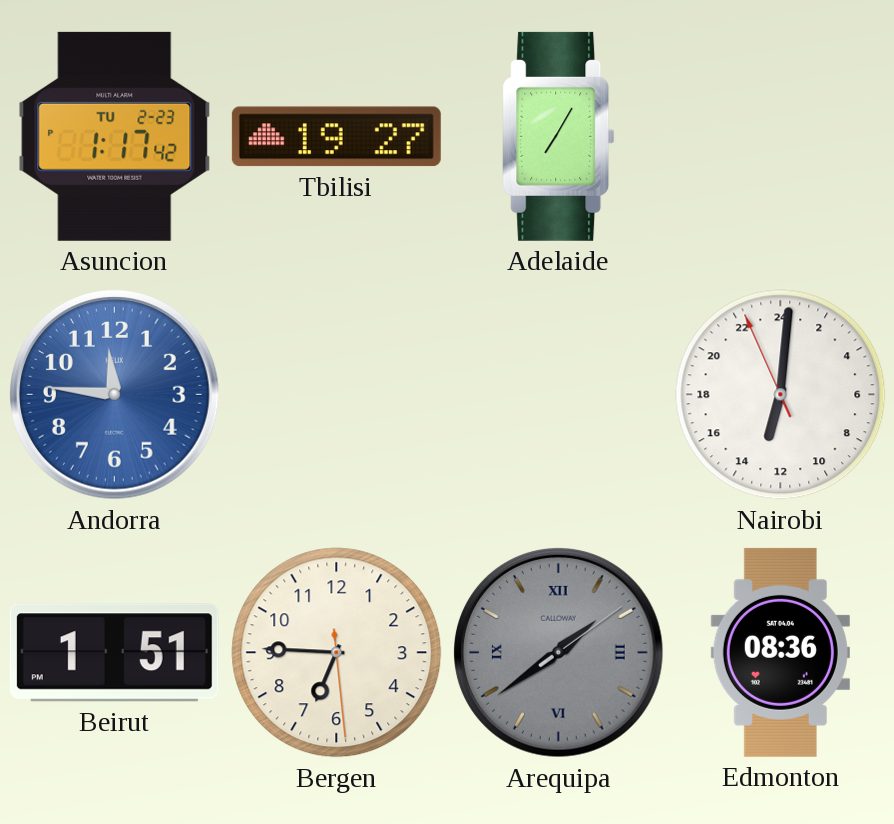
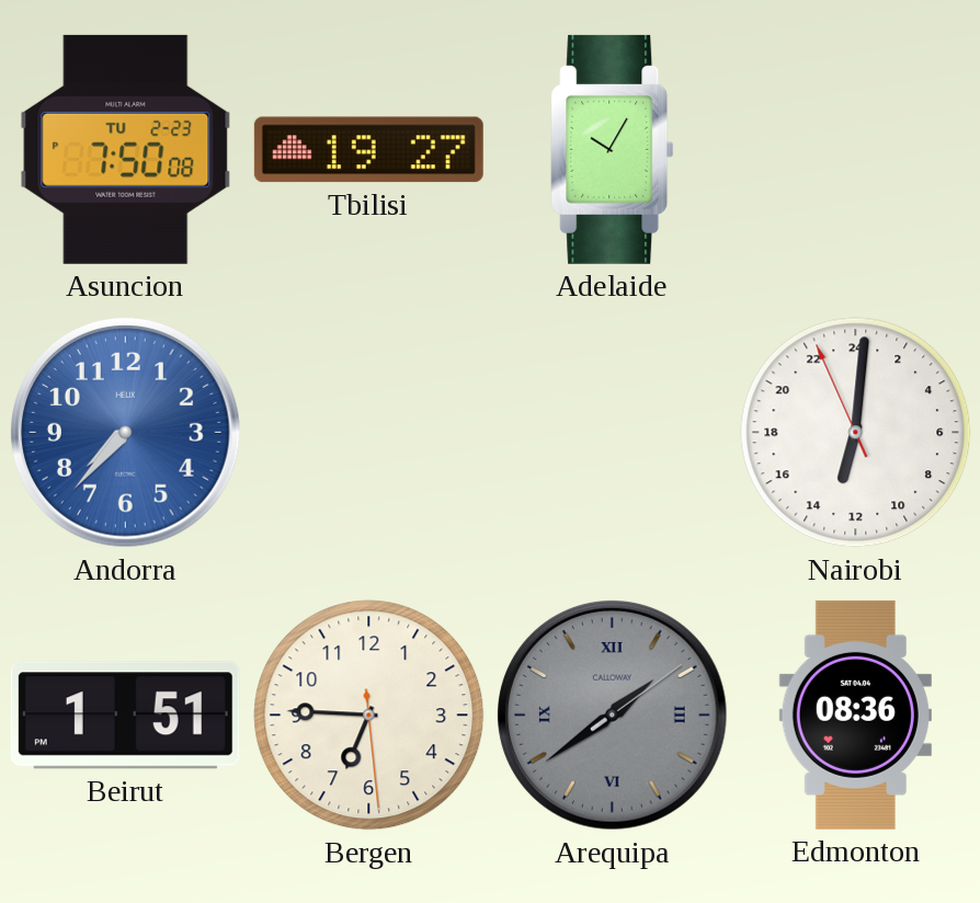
Asuncion: 1:17 -> 7:50 (126, 149)
Adelaide: 7:05 -> 10:05 (613, 149)
Andorra: 11:46 -> 7:37 (126, 433)
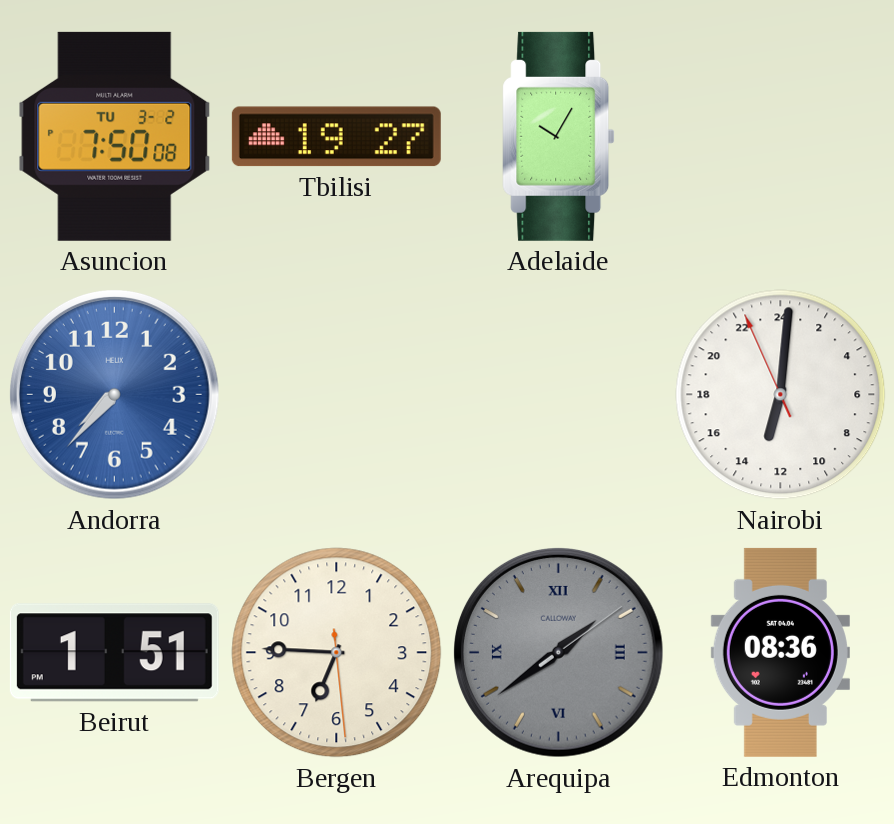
Asuncion date: TU 2-23 -> TU 3-2 (115, 136)
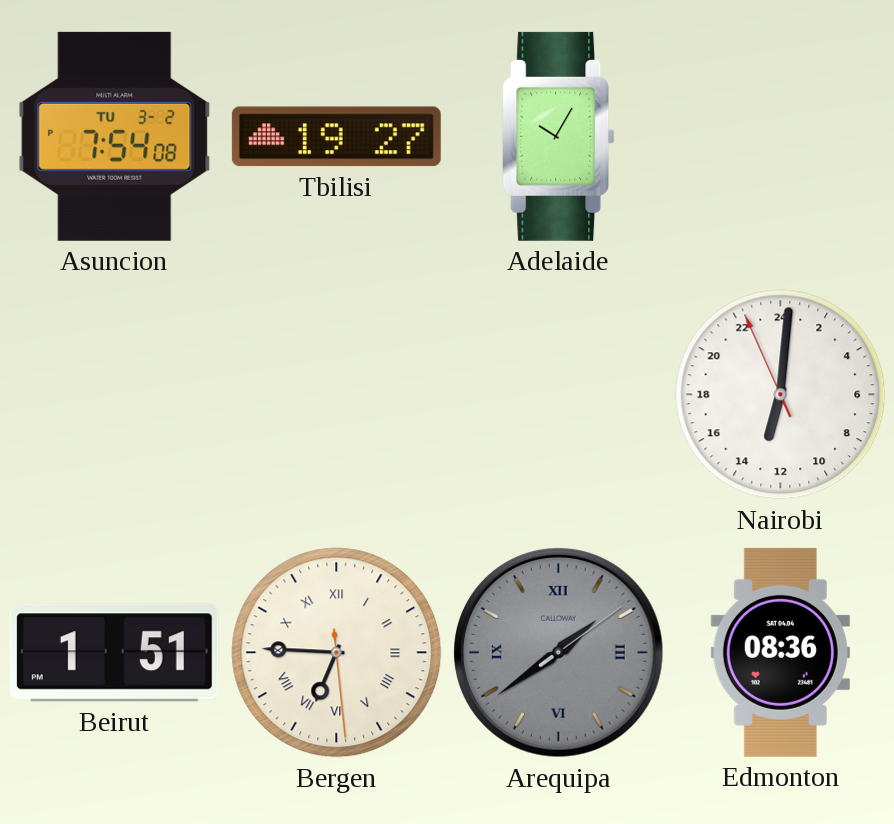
Asuncion: 7:50 -> 7:54 (115, 136)
Andorra: 7:37 -> none (115, 395)
Bergen numerals: Arabic -> Roman (337, 653)
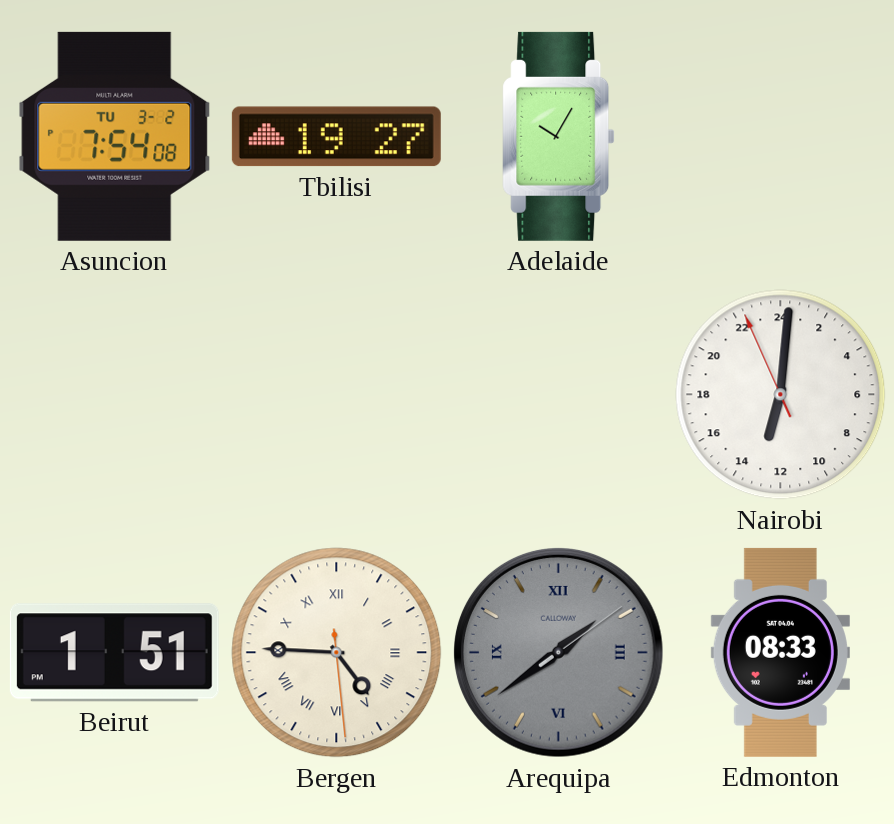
Bergen: 6:45 -> 4:45 (337, 653)
Edmonton: 08:36 -> 08:33 (780, 652)
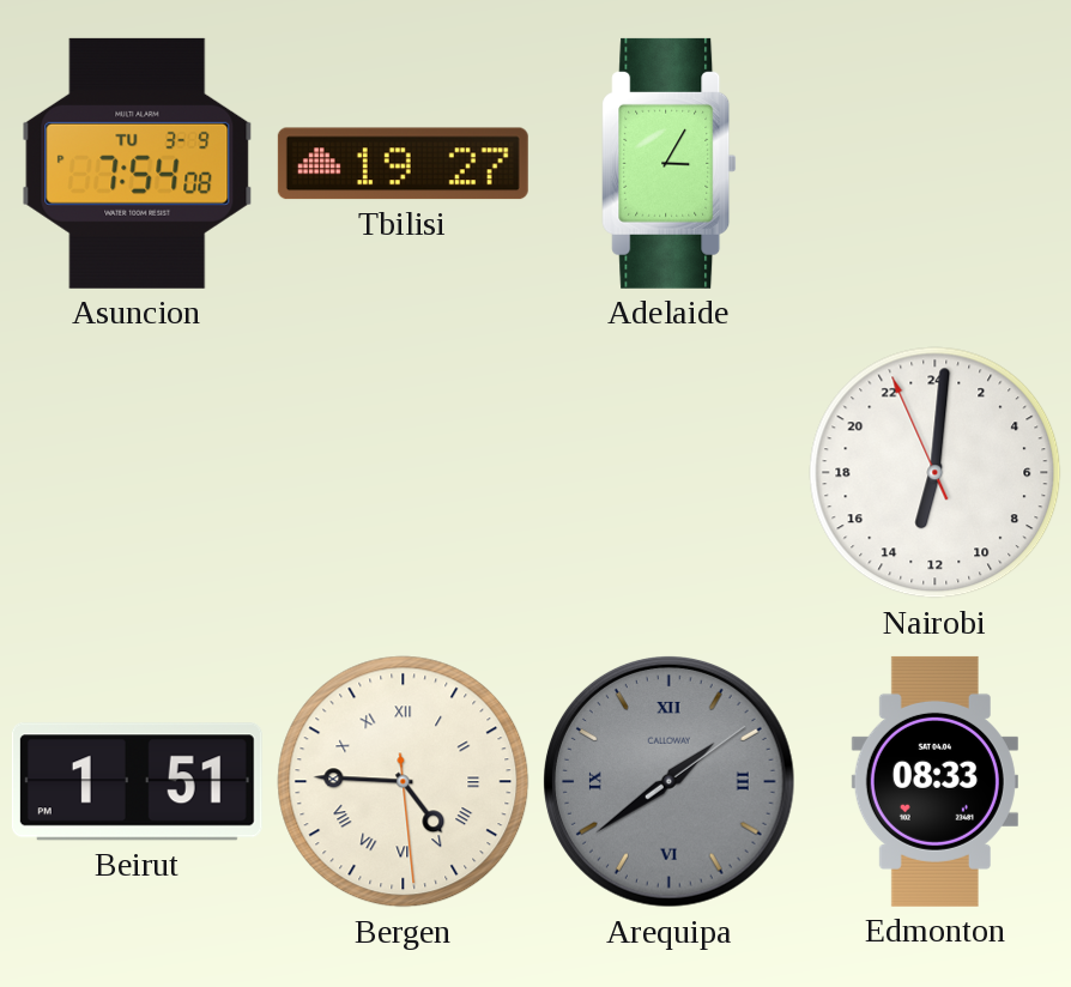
Asuncion date: TU 3-2 -> TU 3-9 (138, 163)
Adelaide: 10:05 -> 3:05 (670, 163)
